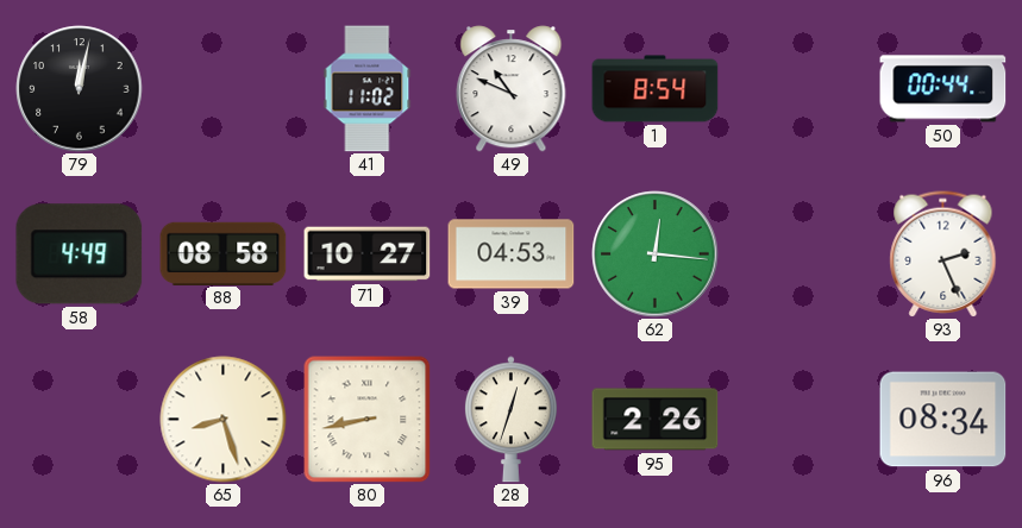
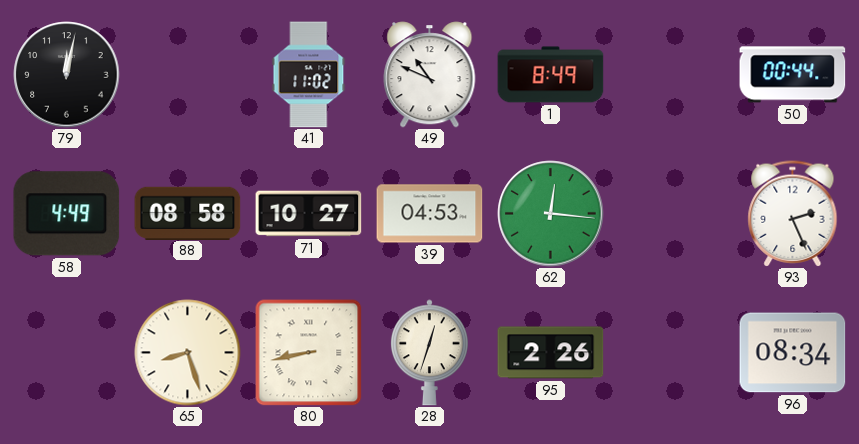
1: 8:54 -> 8:49 (551, 75)
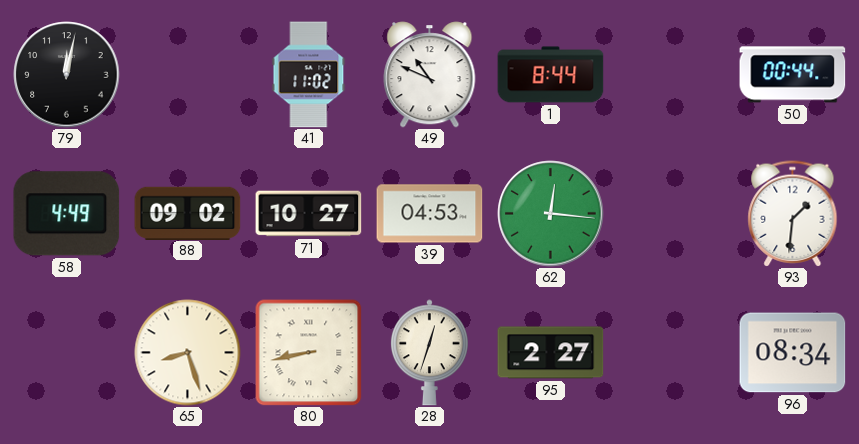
1: 8:49 -> 8:44 (551, 75)
88: 08:58 -> 09:02 (188, 213)
93: 2:26 -> 1:31 (793, 214)
95: 2:26 -> 2:27 (551, 353)
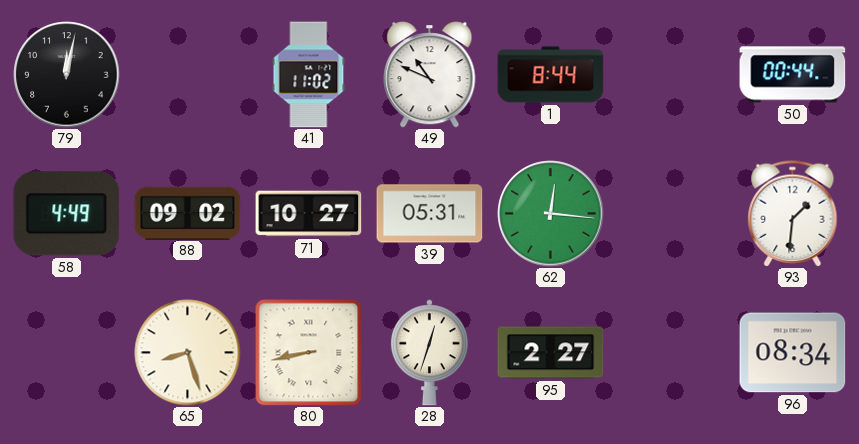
39: 04:53 -> 05:31 (430, 214)
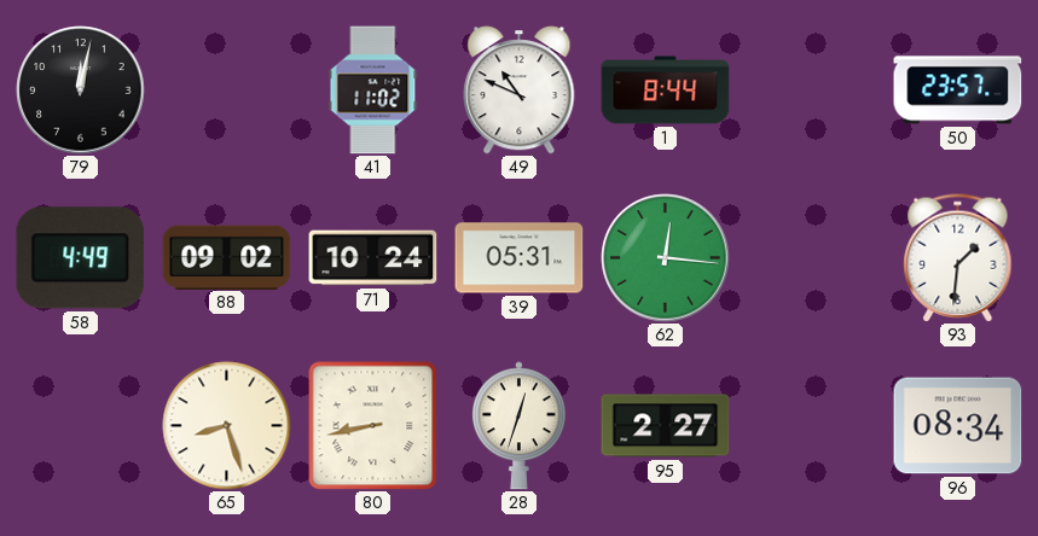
50: 00:44 -> 23:57 (958, 91)
71: 10:27 -> 10:24 (373, 258)
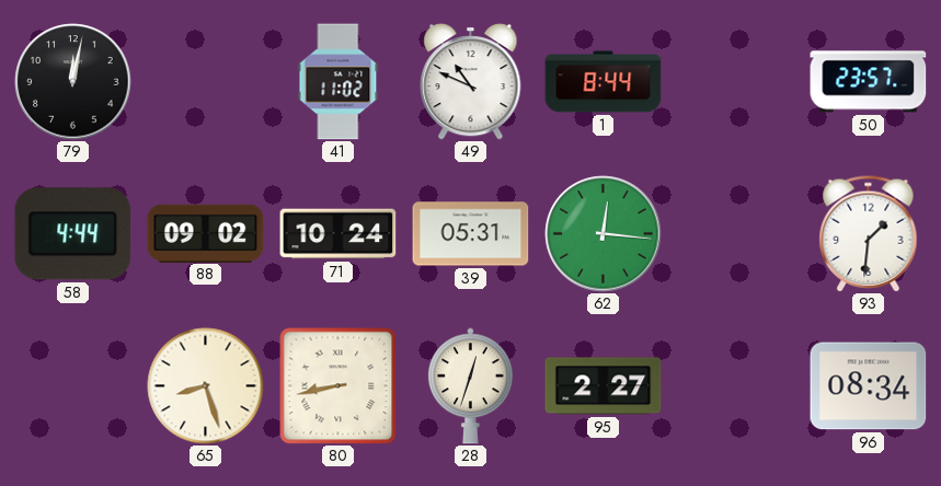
58: 4:49 -> 4:44 (73, 234)
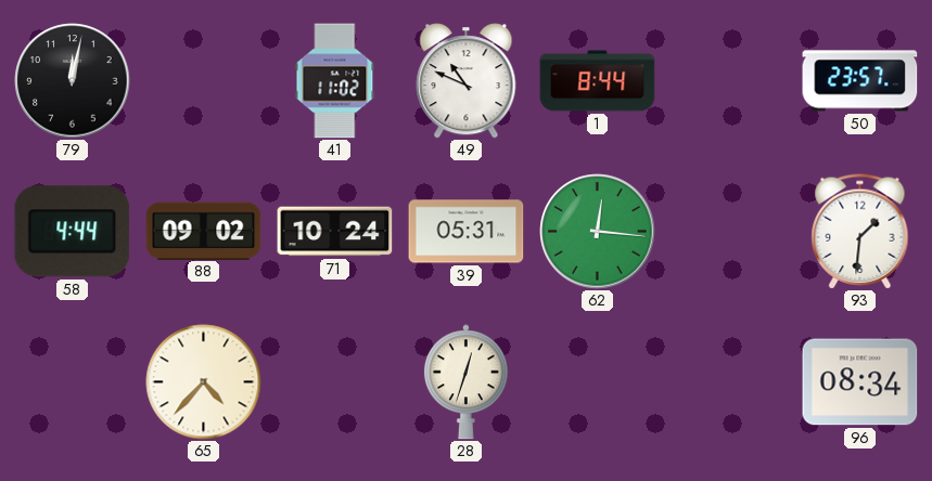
65: 8:27 -> 4:37 (204, 382)
80: 8:43 -> none (338, 386)
95: 2:27 -> none (604, 386)
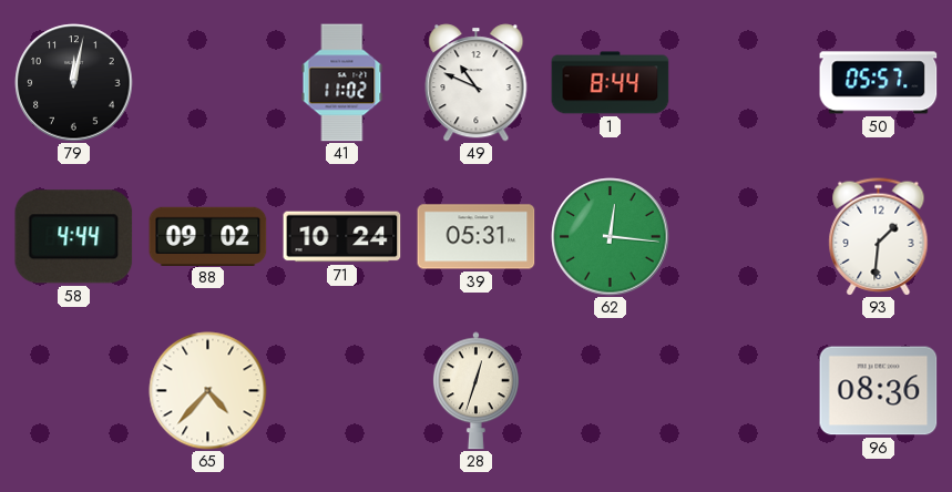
50: 23:57 -> 05:57 (879, 83)
96: 08:34 -> 08:36 (879, 391)
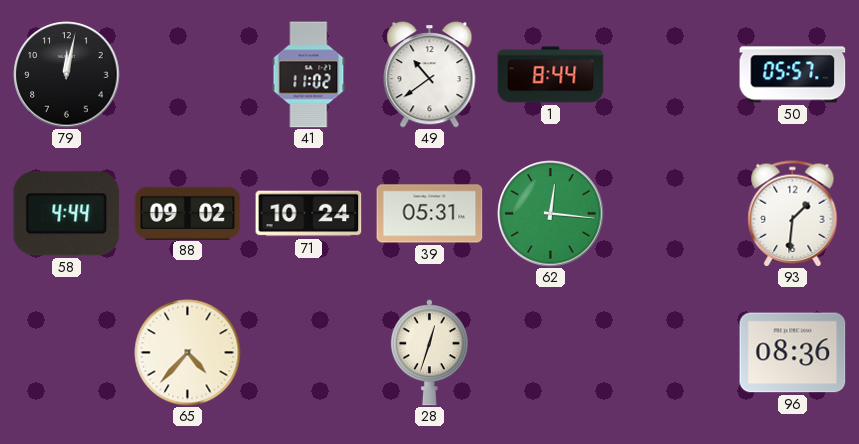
49: 10:49 -> 10:39 (430, 75)
